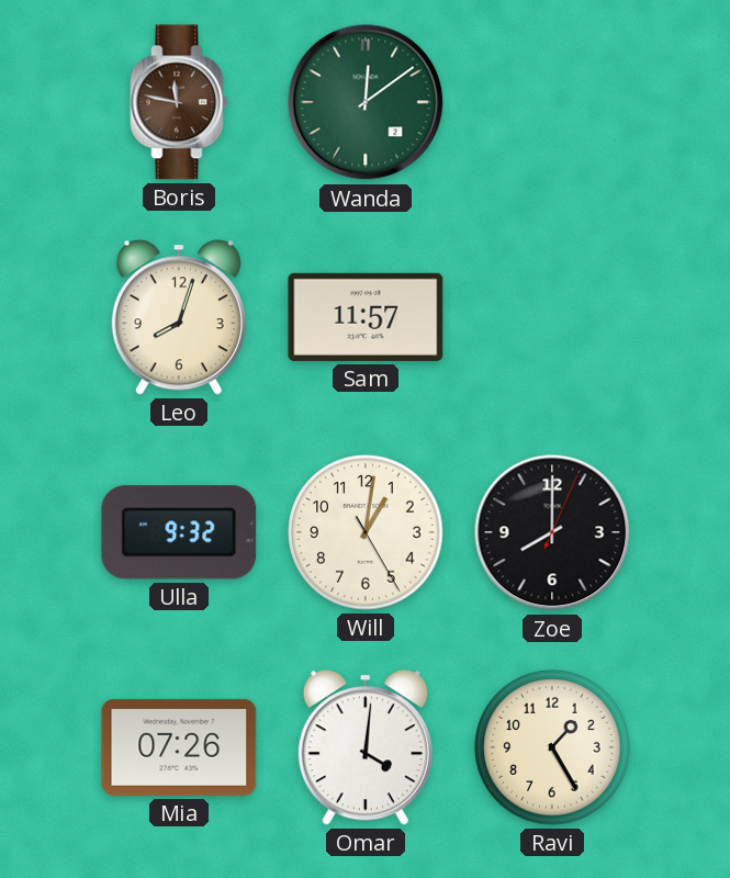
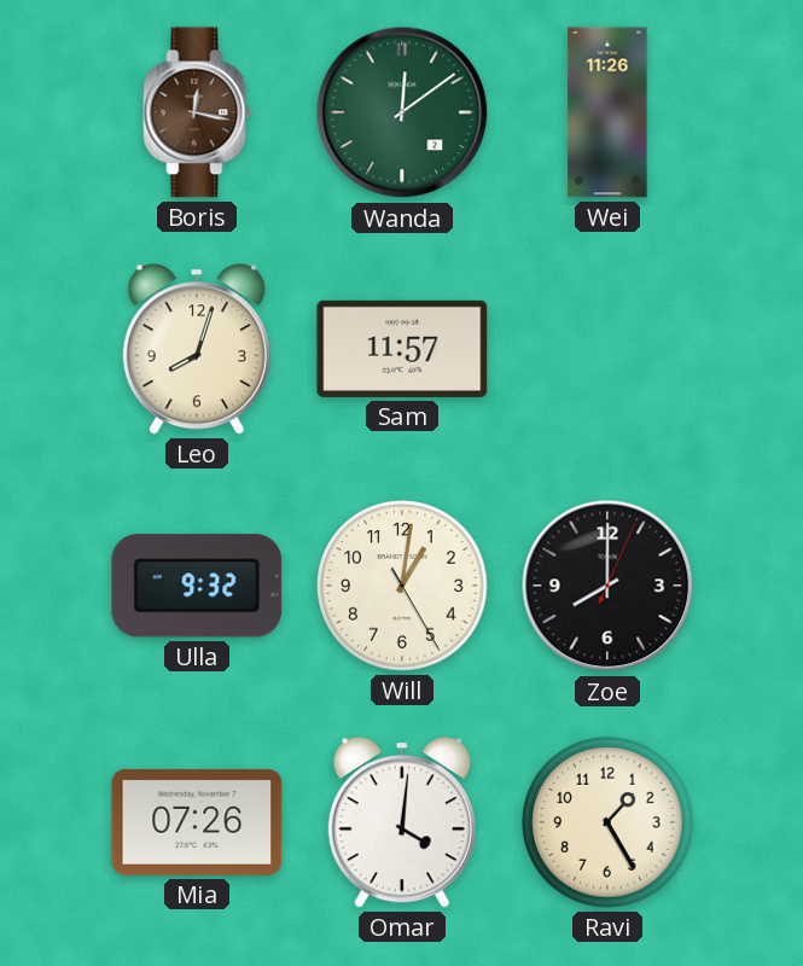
Boris: 11:47 -> 12:17 (197, 112)
Wei: none -> 11:26 (607, 112)
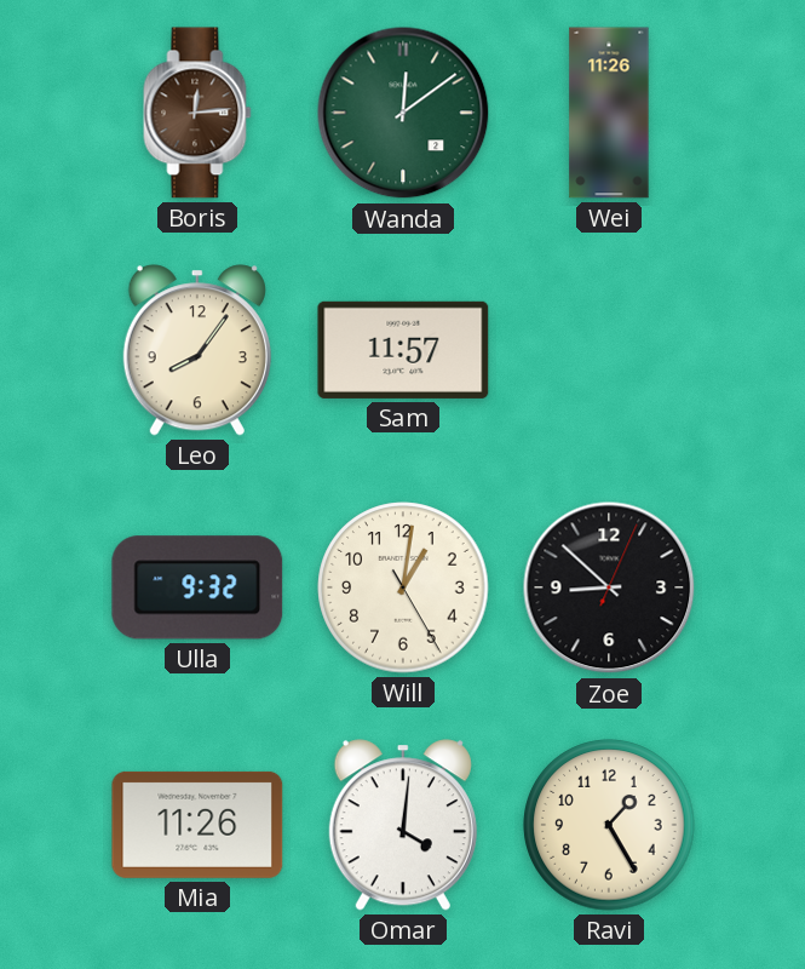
Boris: 12:17 -> 12:14 (197, 113)
Leo: 8:03 -> 8:06 (197, 350)
Zoe: 8:00 -> 8:52 (609, 587)
Mia: 07:26 -> 11:26 (197, 825)
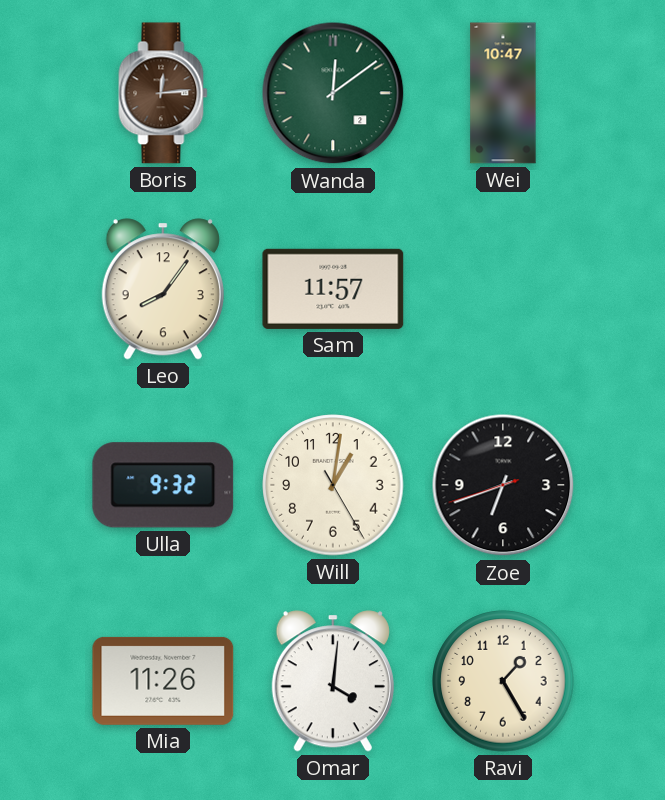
Wei: 11:26 -> 10:47 (503, 93)
Zoe: 8:52 -> 6:41 (503, 485)
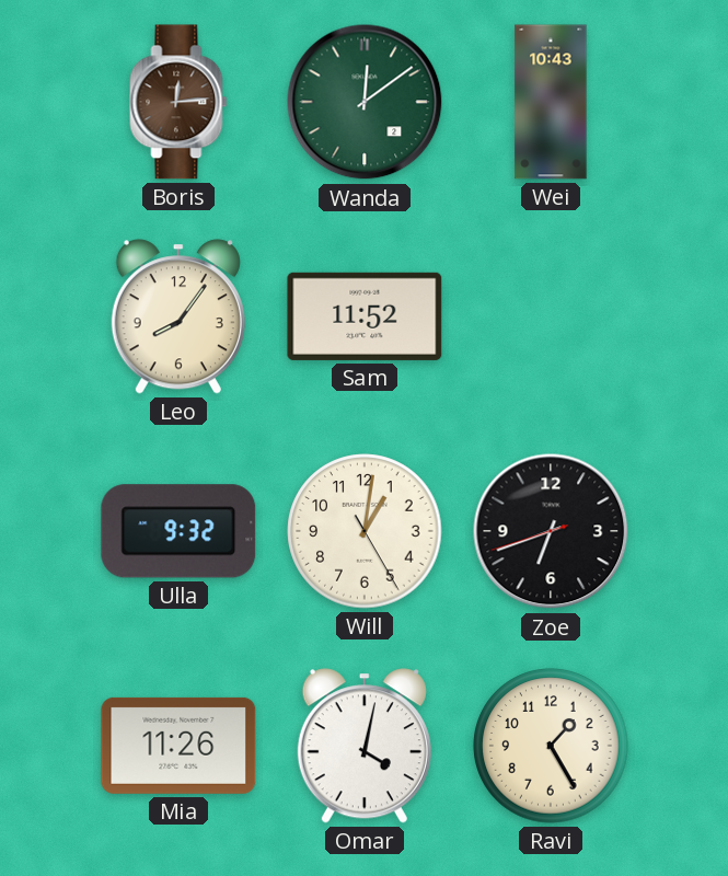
Wei: 10:47 -> 10:43 (551, 102)
Sam: 11:57 -> 11:52 (365, 316)
Omar: 4:01 -> 4:02 (365, 746)
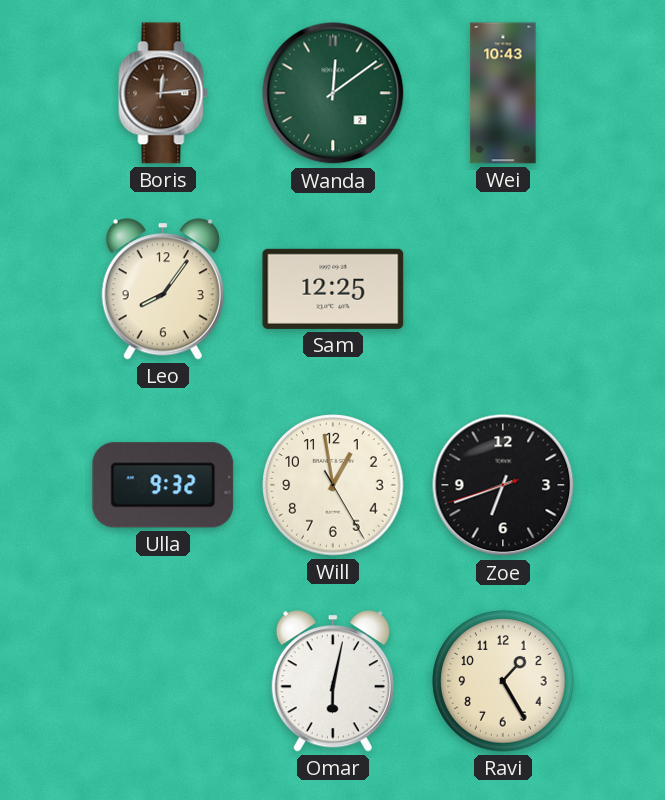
Sam: 11:52 -> 12:25 (333, 289)
Will: 1:01 -> 12:58 (333, 485)
Mia: 11:26 -> none (178, 746)
Omar: 4:02 -> 6:02 (333, 681)
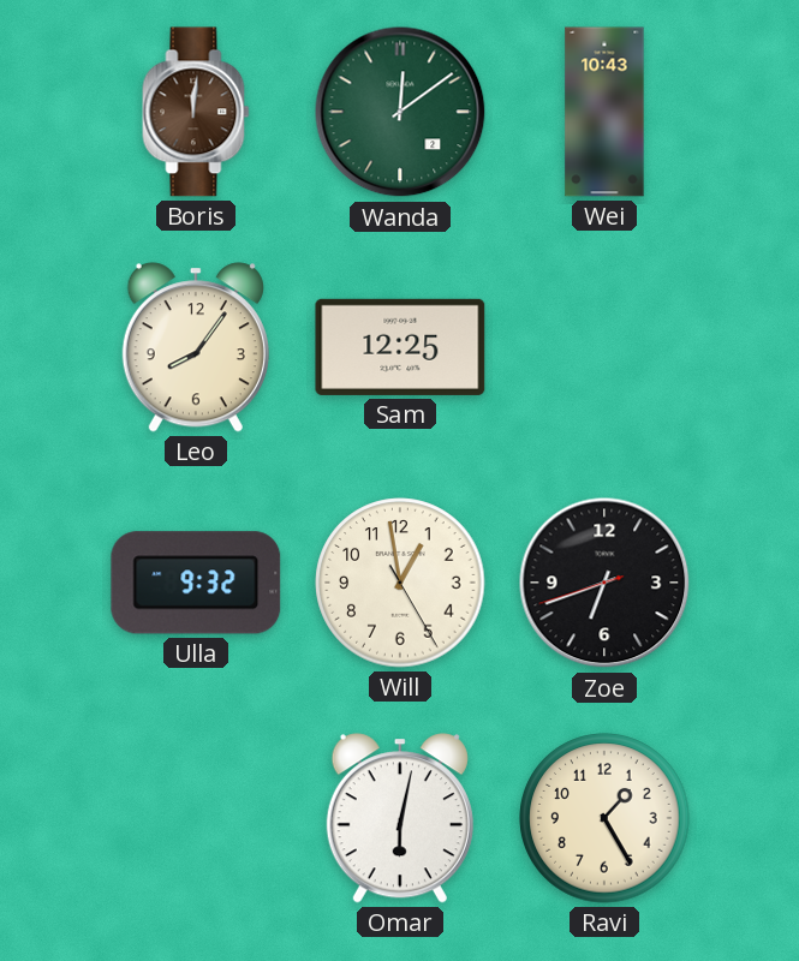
Boris: 12:14 -> 12:01 (196, 112)
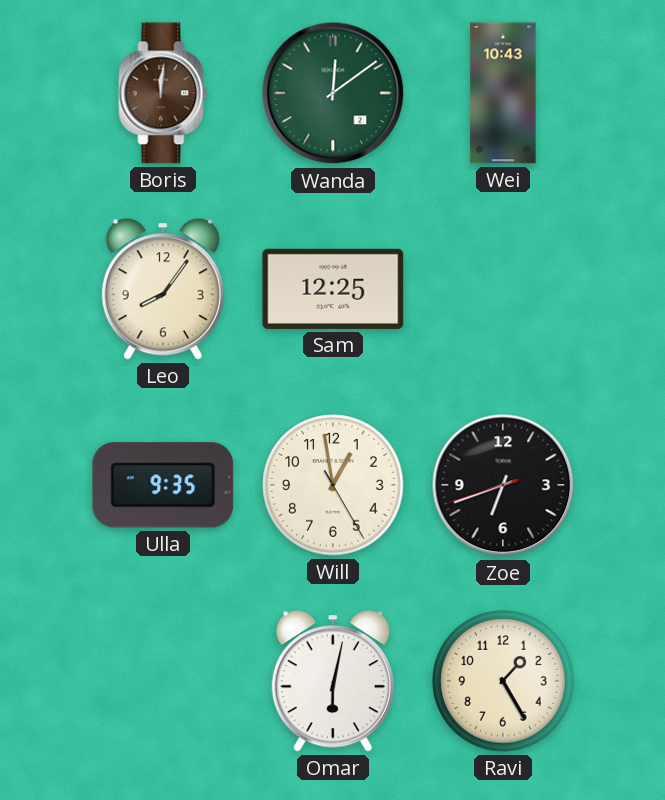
Ulla: 9:32 -> 9:35 (163, 485)
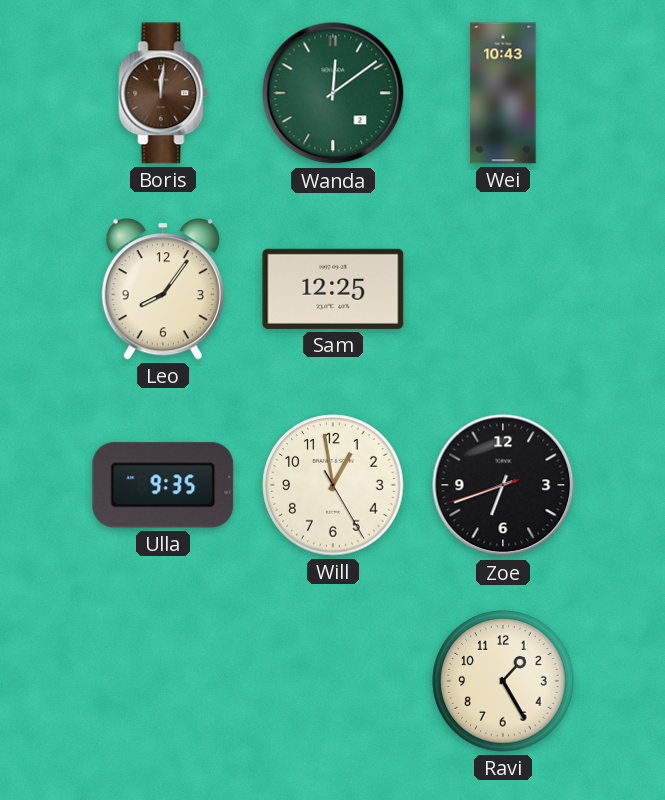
Omar: 6:02 -> none (333, 681)
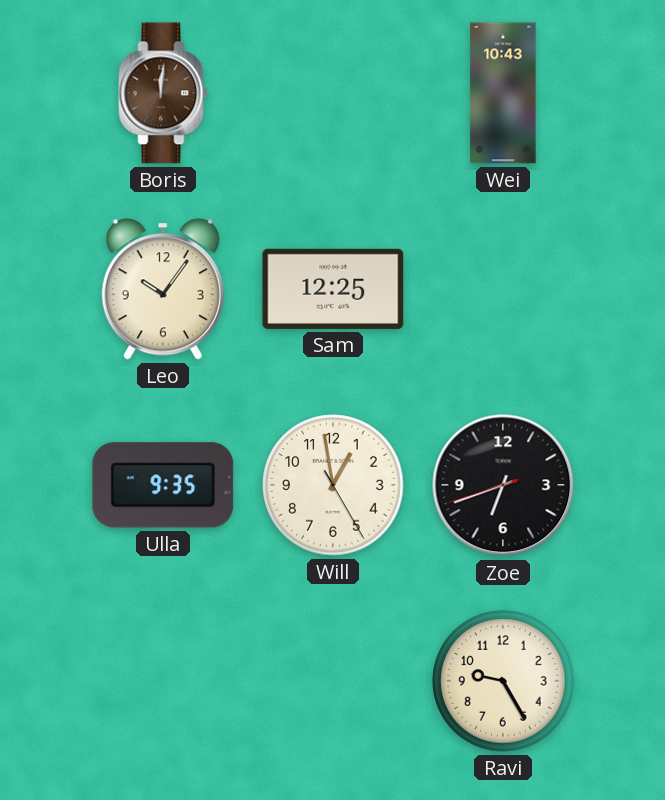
Wanda: 12:09 -> none (333, 93)
Leo: 8:06 -> 10:06 (163, 289)
Ravi: 1:25 -> 9:25 (503, 681)
